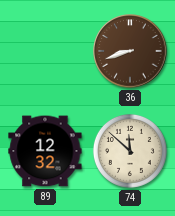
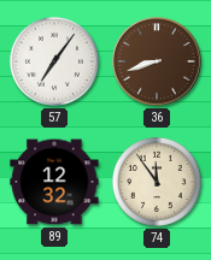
57: none -> 7:06 (54, 61)
74: 11:52 -> 11:54 (157, 182)
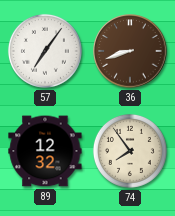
74: 11:54 -> 7:54 (130, 151)
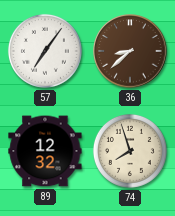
36: 8:42 -> 8:38 (130, 51)
74: 7:54 -> 7:57 (130, 151)
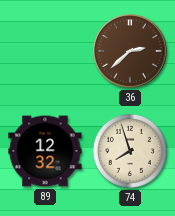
57: 7:06 -> none (45, 51)
36: 8:38 -> 2:38 (130, 51)
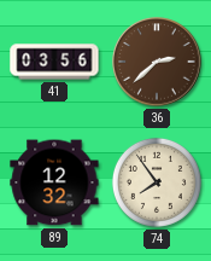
41: none -> 03:56 (54, 62)
74: 7:57 -> 7:54 (157, 182)
